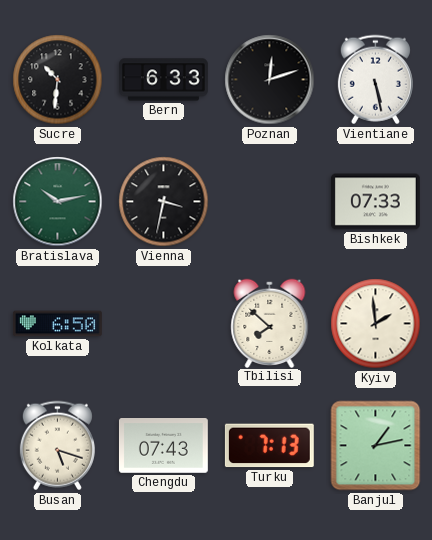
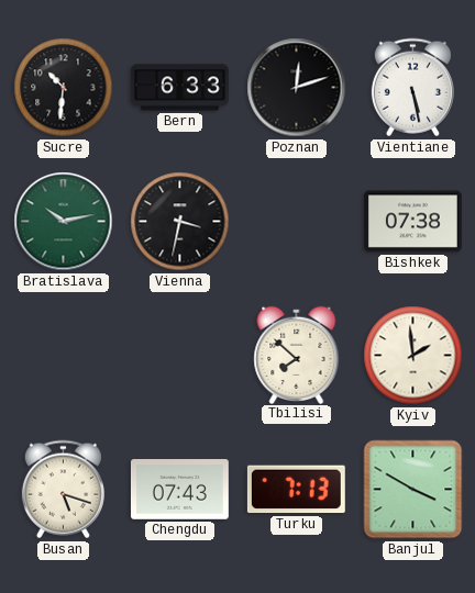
Bishkek: 07:33 -> 07:38 (412, 222)
Kolkata: 6:50 -> none (57, 324)
Banjul: 1:13 -> 3:50 (413, 490)
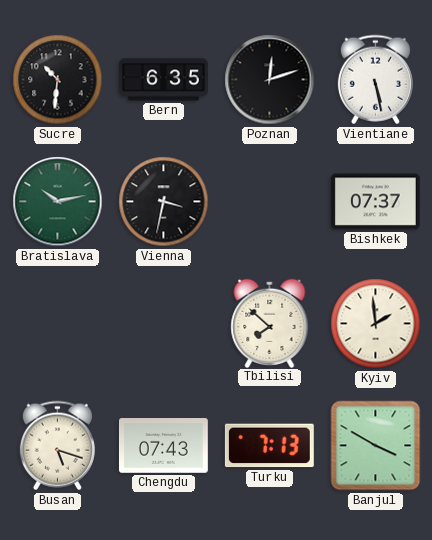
Bern: 6:33 -> 6:35 (164, 80)
Bishkek: 07:38 -> 07:37 (375, 202)
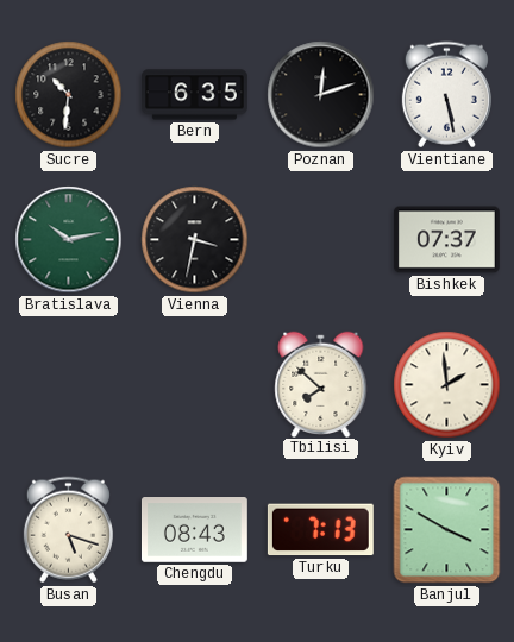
Chengdu: 07:43 -> 08:43 (194, 530)
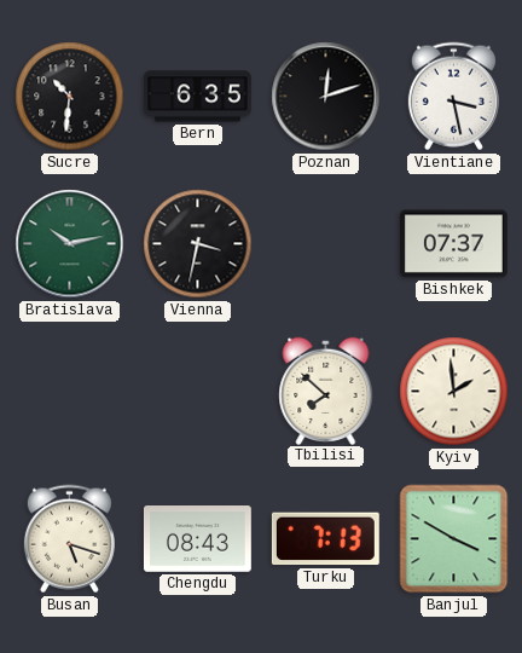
Vientiane: 5:28 -> 3:28 (453, 97)
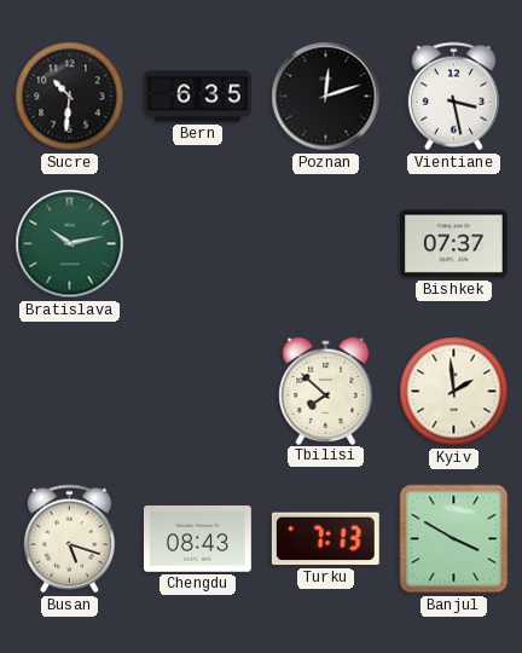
Vienna: 3:32 -> none (198, 244)
